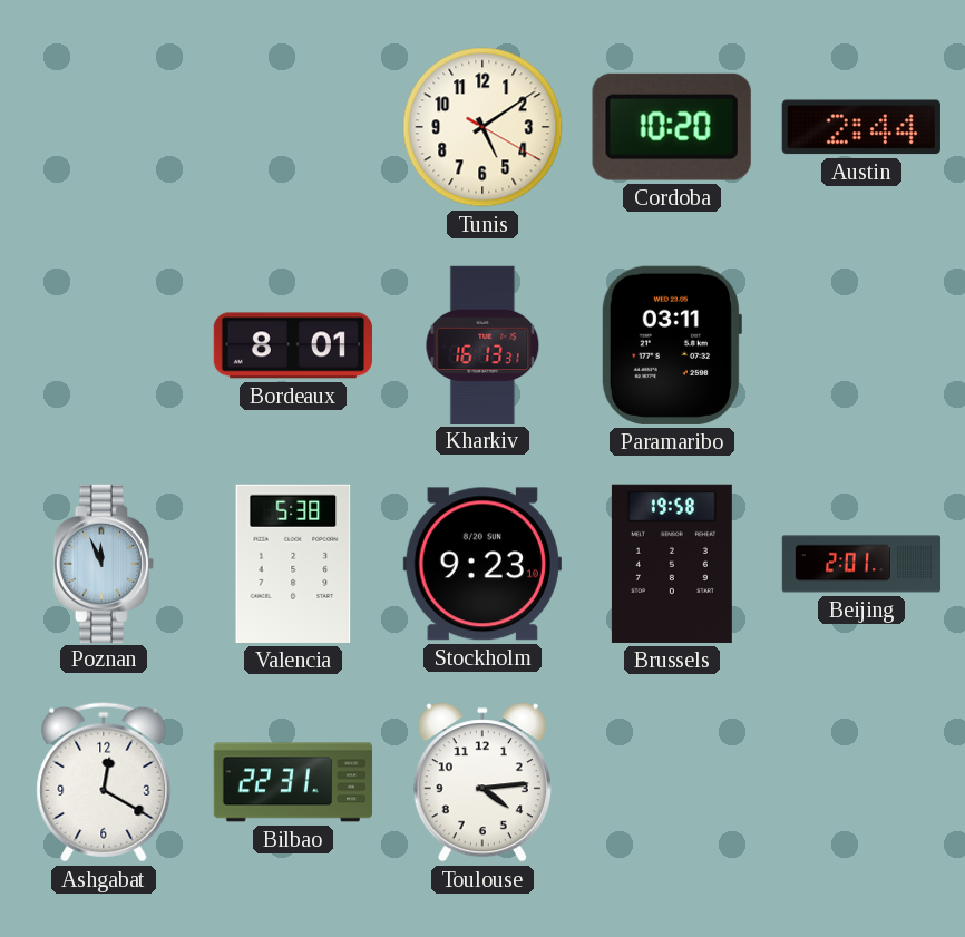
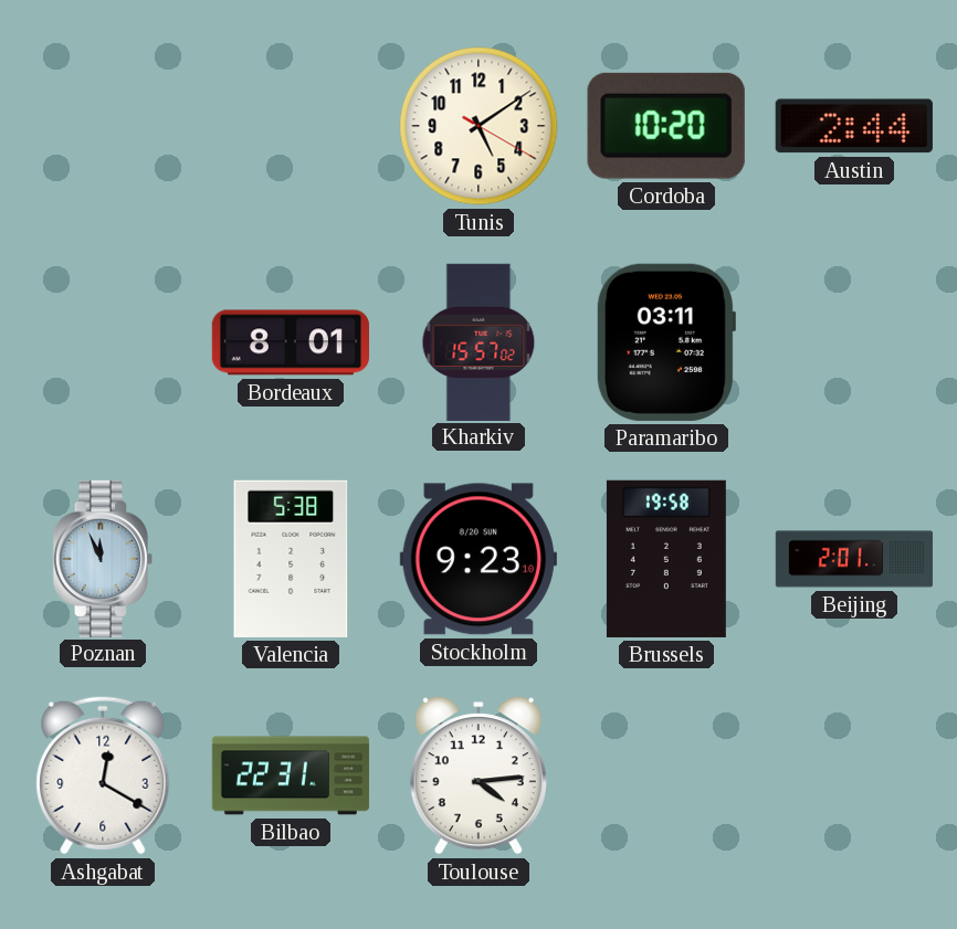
Kharkiv: 16:13 -> 15:57 (478, 341)
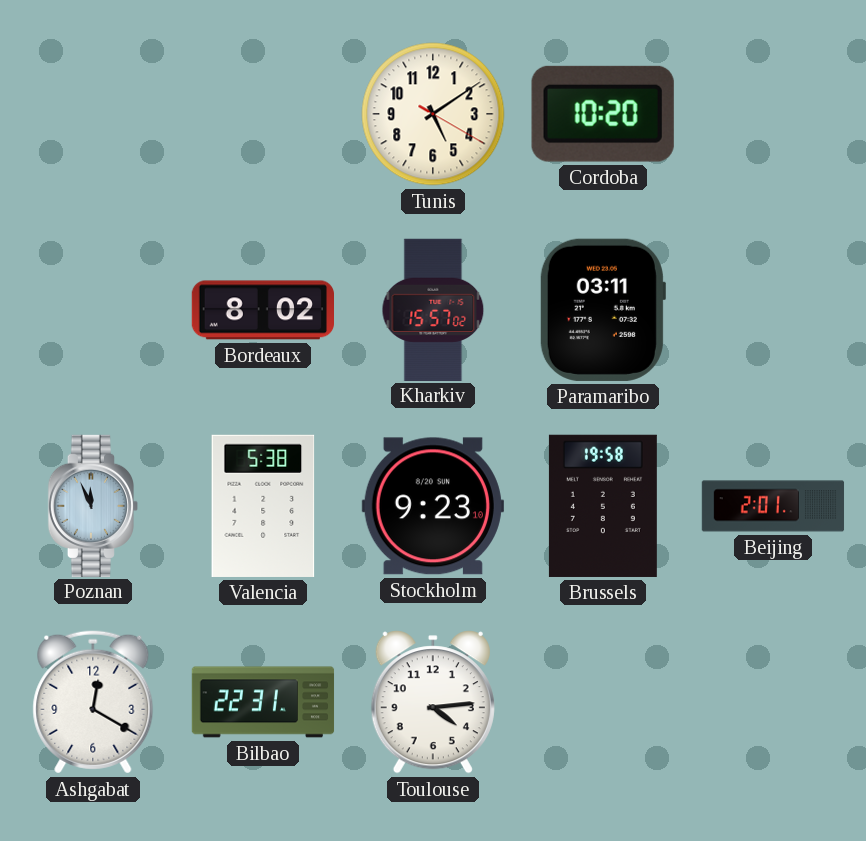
Austin: 2:44 -> none (854, 126)
Bordeaux: 8:01 -> 8:02 (262, 310)
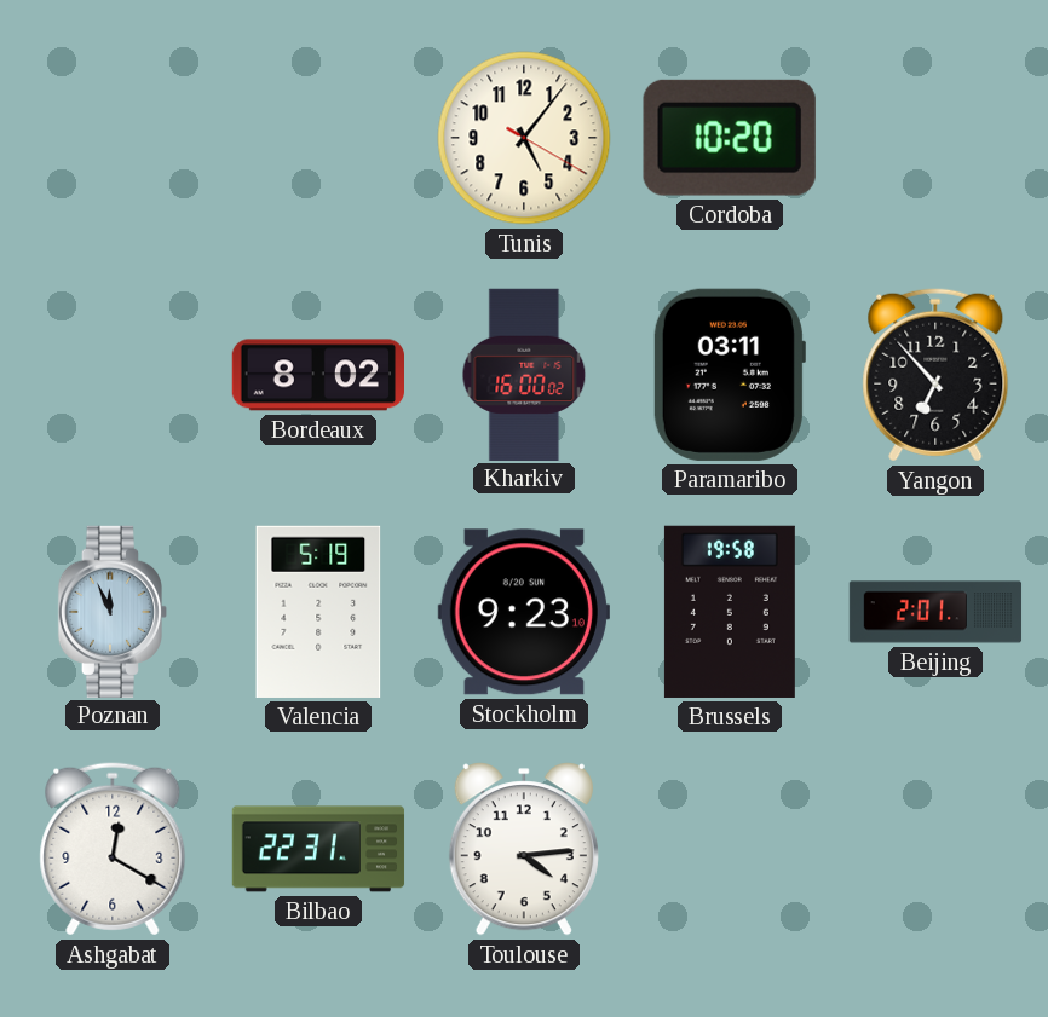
Tunis: 5:09 -> 5:06 (524, 138)
Kharkiv: 15:57 -> 16:00 (524, 374)
Yangon: none -> 6:53 (935, 375)
Valencia: 5:38 -> 5:19 (318, 612)
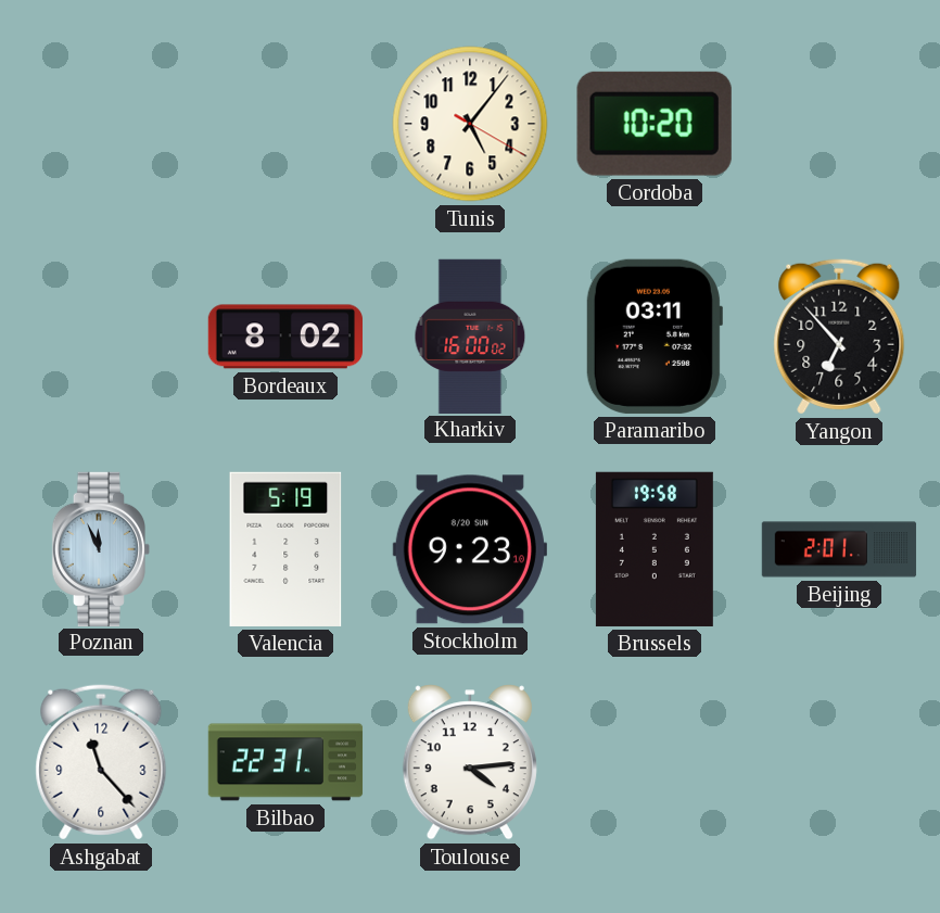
Ashgabat: 12:20 -> 11:23 (101, 762)
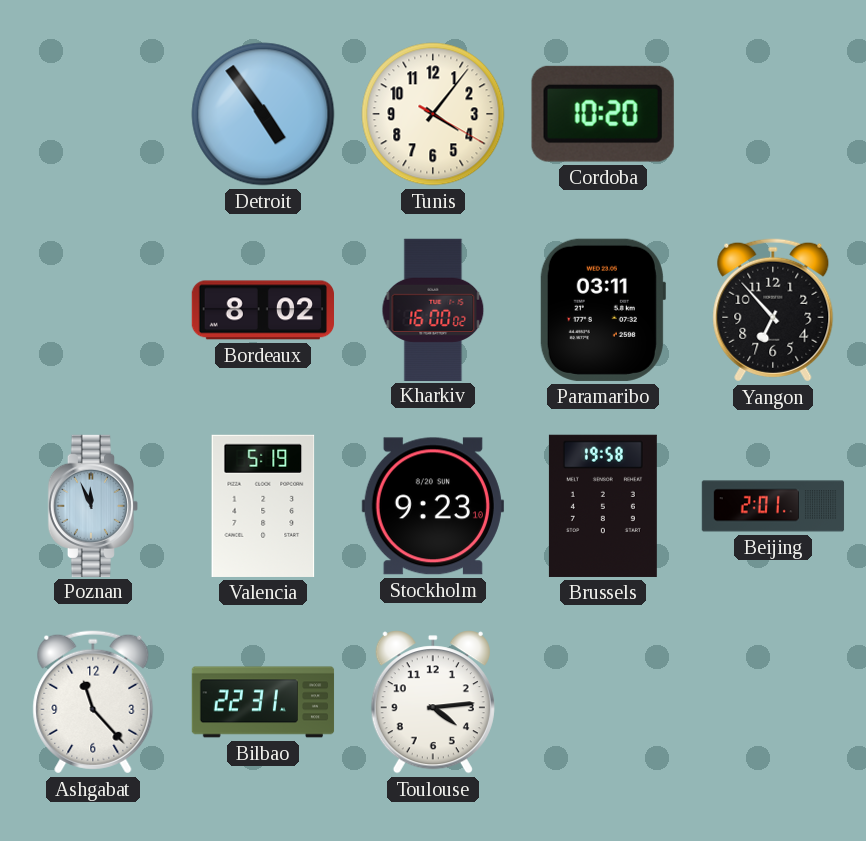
Detroit: none -> 4:54 (263, 114)
Tunis: 5:06 -> 4:06 (433, 114)
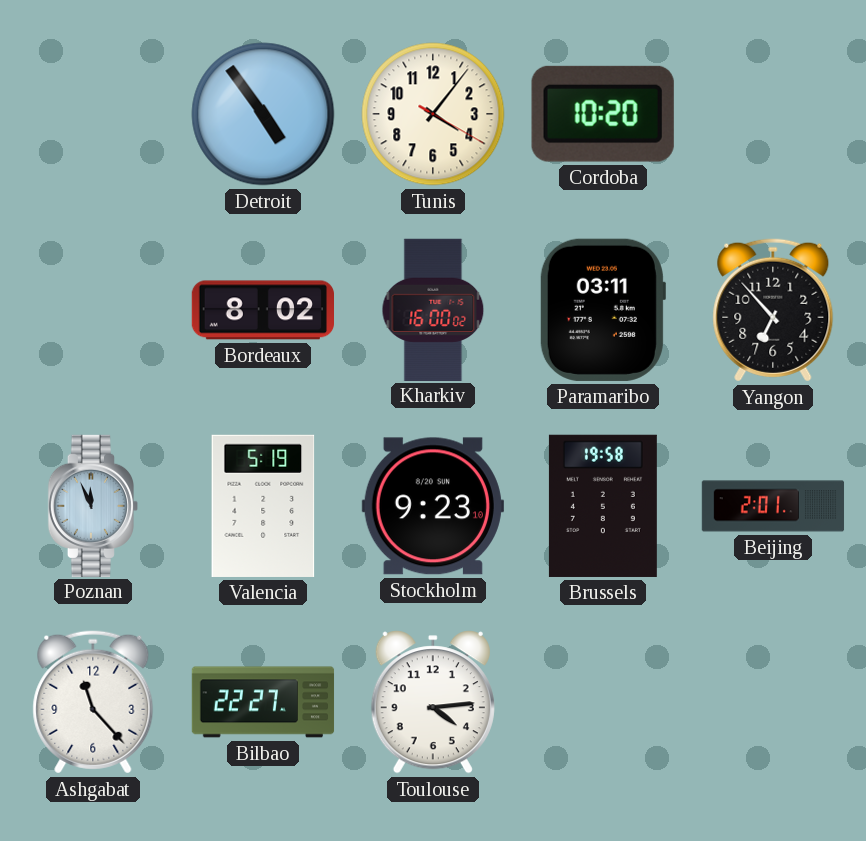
Bilbao: 22:31 -> 22:27 (263, 702)
